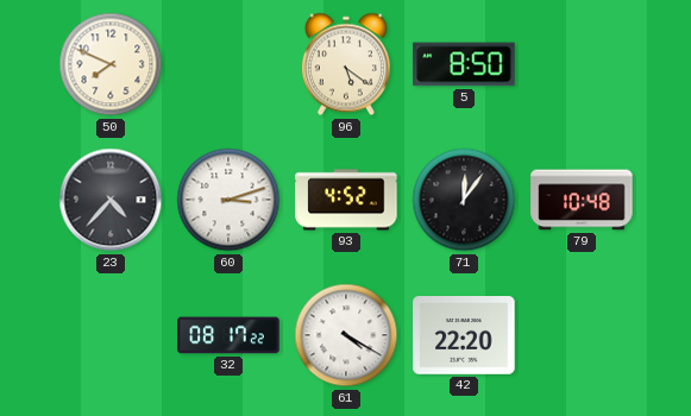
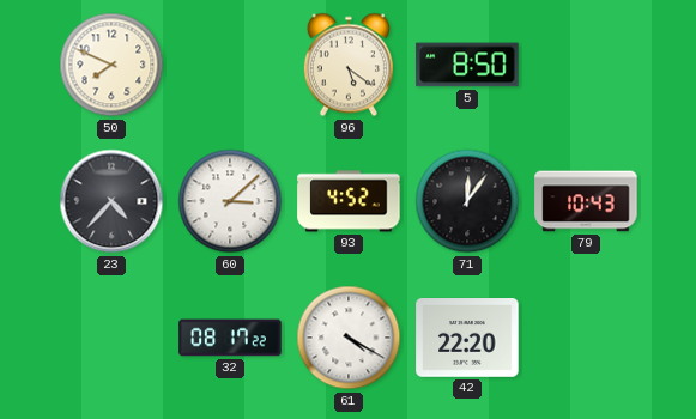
60: 3:12 -> 3:08 (230, 201)
79: 10:48 -> 10:43 (586, 201)
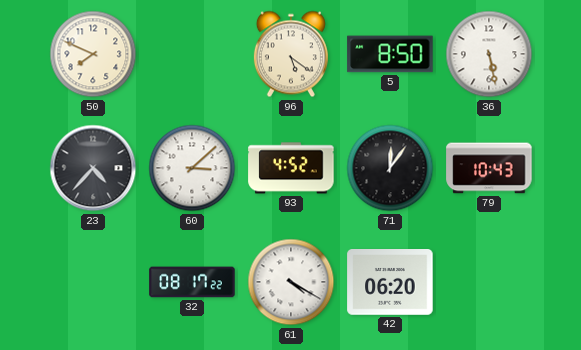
36: none -> 5:28 (489, 54)
42: 22:20 -> 06:20 (390, 283)
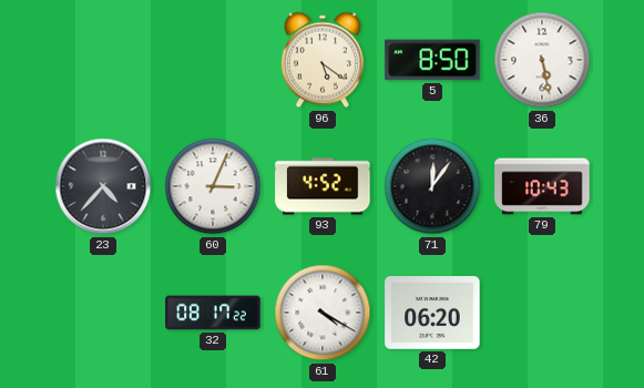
50: 7:49 -> none (93, 54)
60: 3:08 -> 3:04 (213, 186)
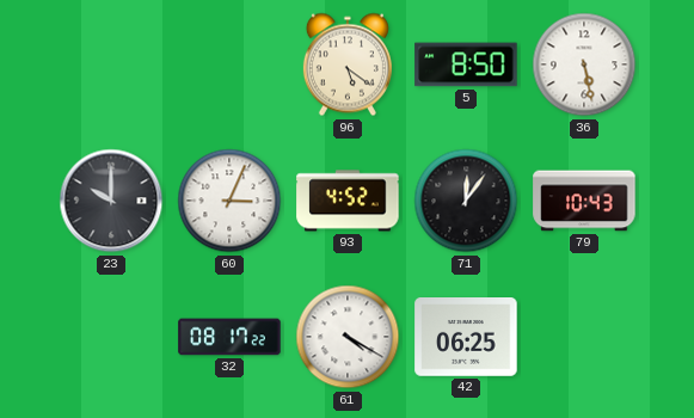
23: 4:37 -> 10:00 (111, 201)
42: 06:20 -> 06:25 (466, 338)
